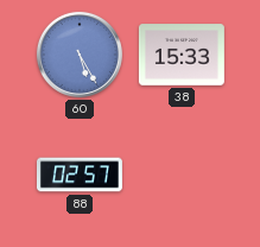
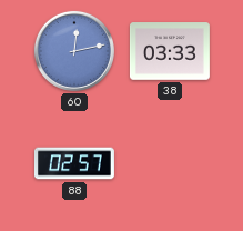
60: 5:25 -> 12:13 (74, 51)
38: 15:33 -> 03:33 (170, 51)
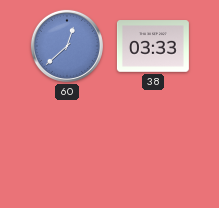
60: 12:13 -> 12:38 (67, 46)
88: 02:57 -> none (74, 163)
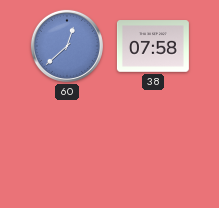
38: 03:33 -> 07:58 (153, 46)
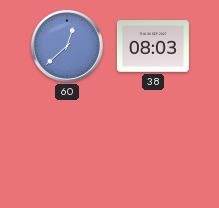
38: 07:58 -> 08:03 (153, 46)
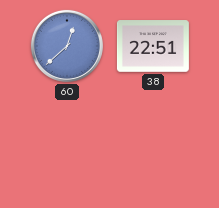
38: 08:03 -> 22:51 (153, 46)
